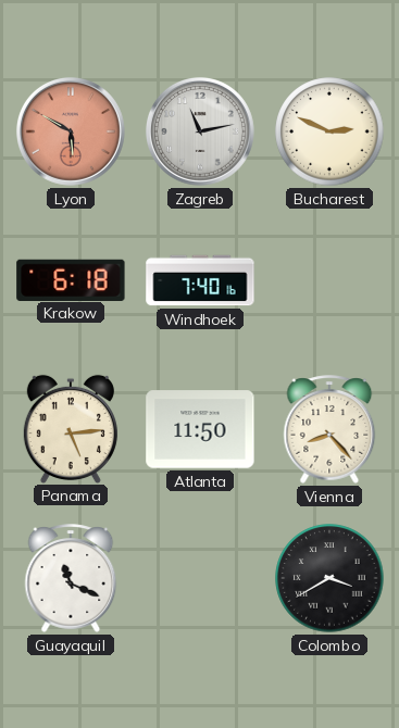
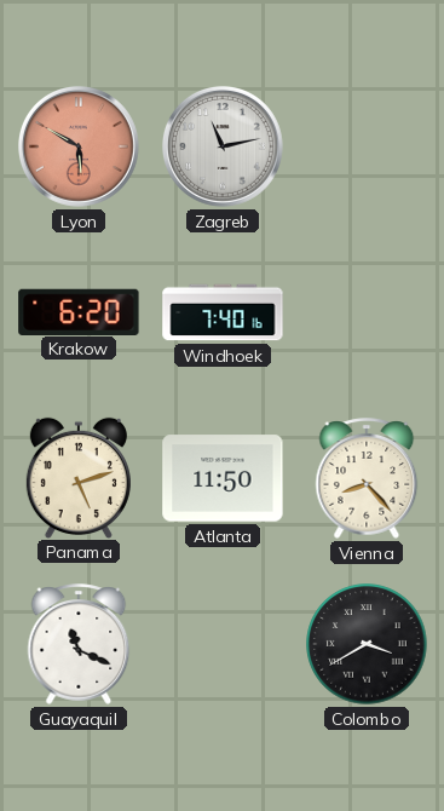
Bucharest: 2:49 -> none (329, 131)
Krakow: 6:18 -> 6:20 (79, 311)
Panama: 5:14 -> 5:12 (79, 477)
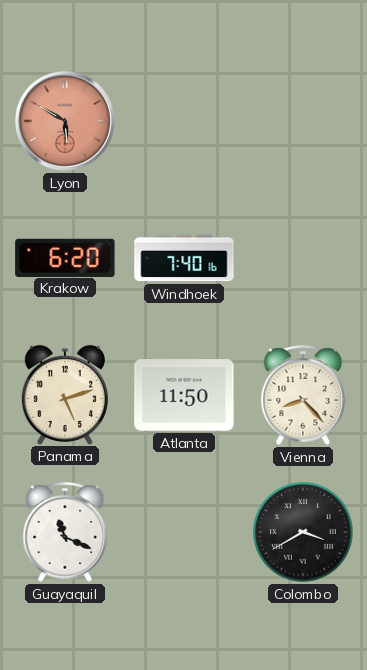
Zagreb: 11:13 -> none (223, 146)
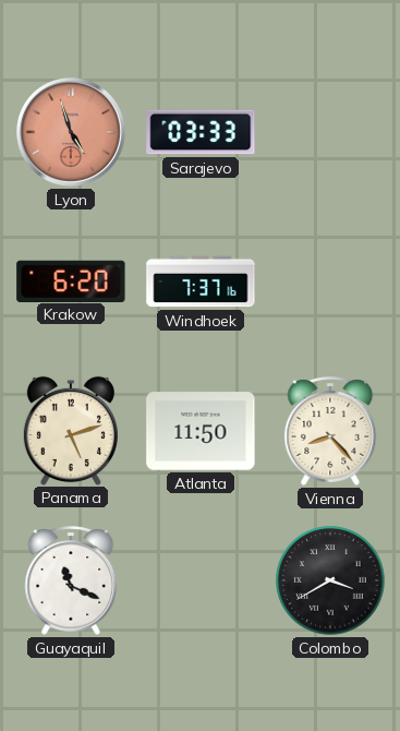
Lyon: 5:50 -> 4:57 (71, 132)
Sarajevo: none -> 03:33 (201, 132)
Windhoek: 7:40 -> 7:37 (201, 281)
